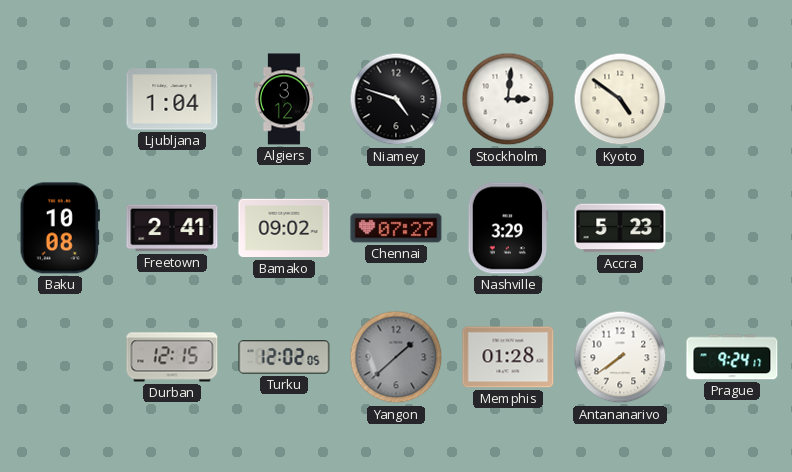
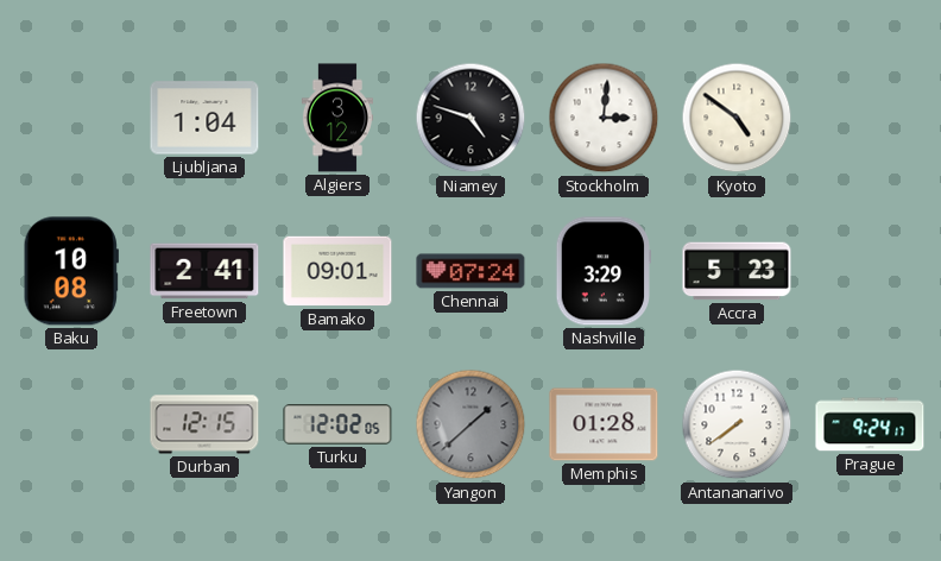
Bamako: 09:02 -> 09:01 (337, 271)
Chennai: 07:27 -> 07:24 (470, 271)
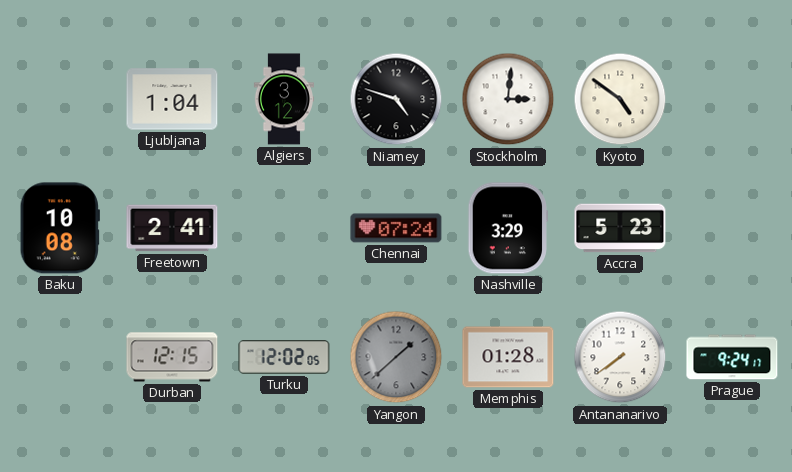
Bamako: 09:01 -> none (337, 271)
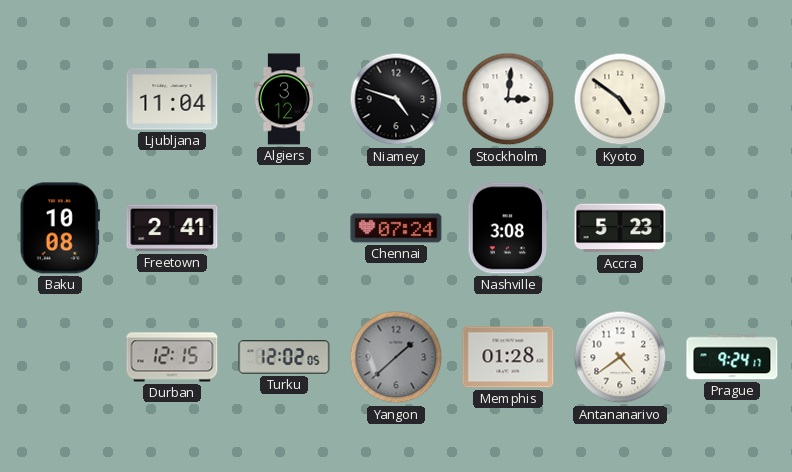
Ljubljana: 1:04 -> 11:04 (172, 99)
Nashville: 3:29 -> 3:08 (507, 228)
Antananarivo: 7:39 -> 4:39 (620, 357)
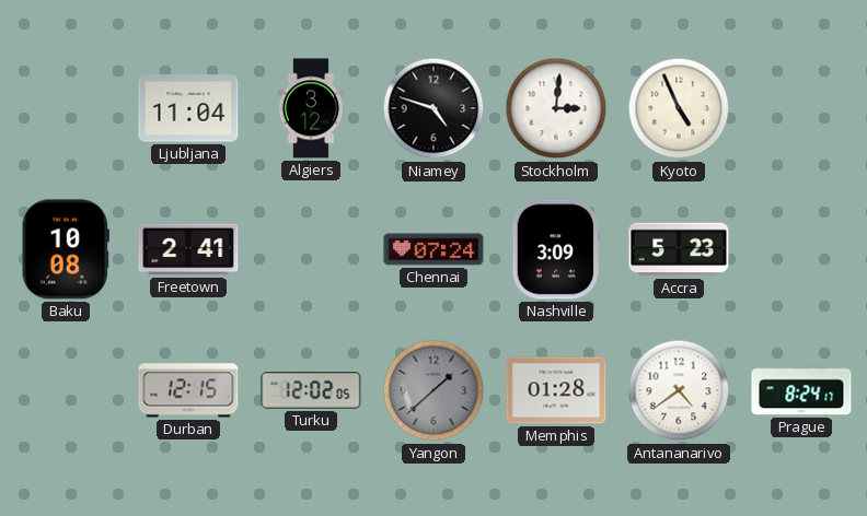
Kyoto: 4:51 -> 4:56 (679, 108)
Nashville: 3:08 -> 3:09 (555, 249)
Prague: 9:24 -> 8:24 (801, 390)
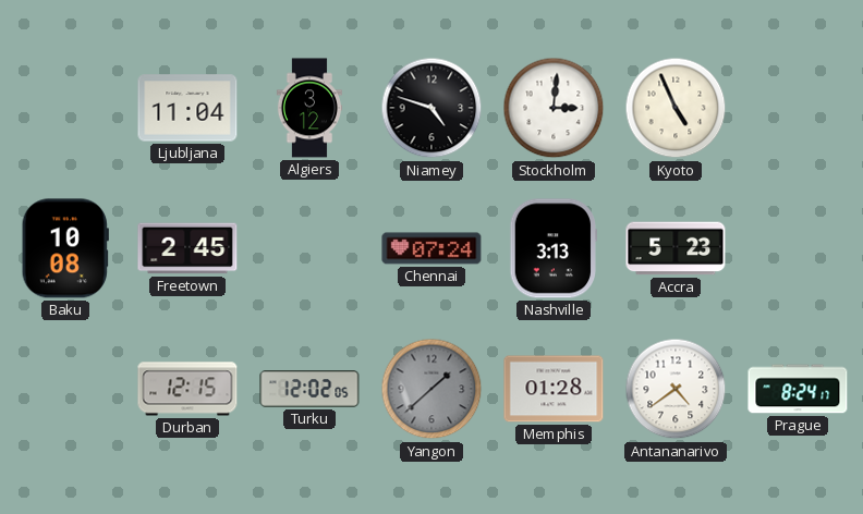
Freetown: 2:41 -> 2:45 (187, 248)
Nashville: 3:09 -> 3:13 (552, 248)
